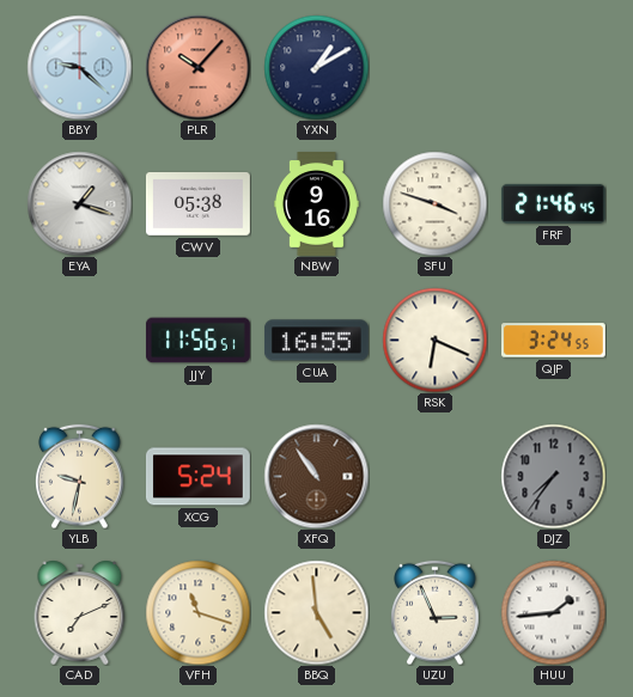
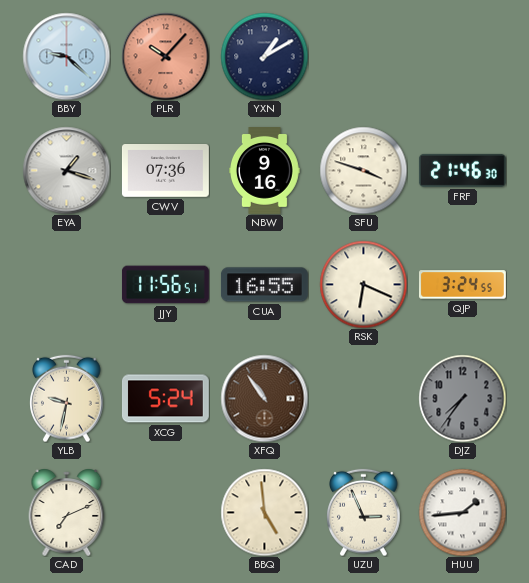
CWV: 05:38 -> 07:36 (165, 171)
FRF: 21:46:45 -> 21:46:30 (462, 170)
VFH: 11:18 -> none (197, 612)
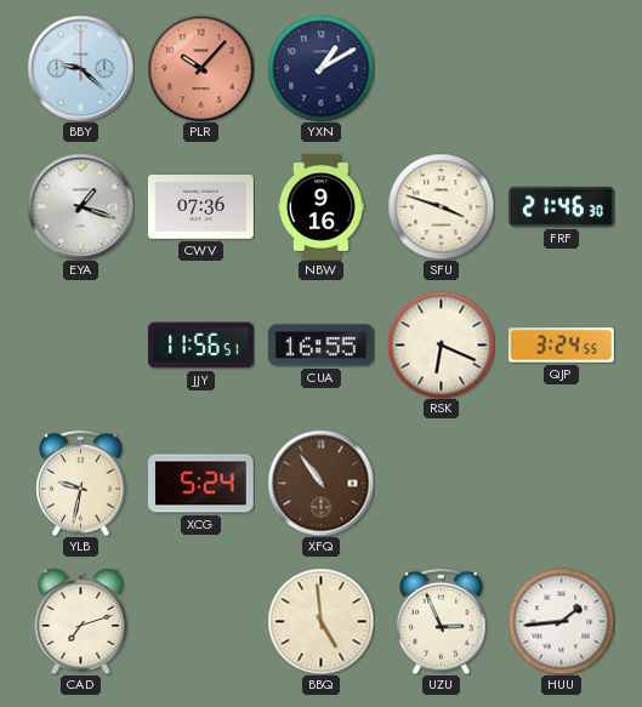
DJZ: 7:36 -> none (462, 398)
CAD: 7:11 -> 7:12 (81, 621)
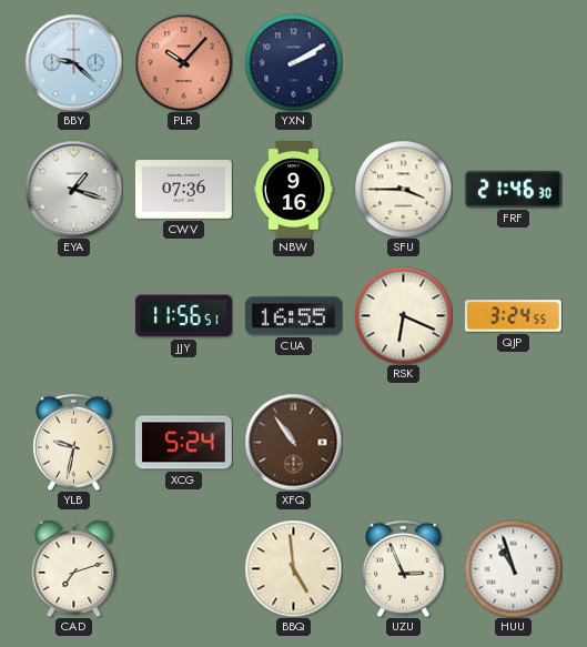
YXN: 1:10 -> 2:10 (293, 62)
SFU: 3:48 -> 3:45 (403, 189)
HUU: 1:44 -> 10:57 (513, 568)
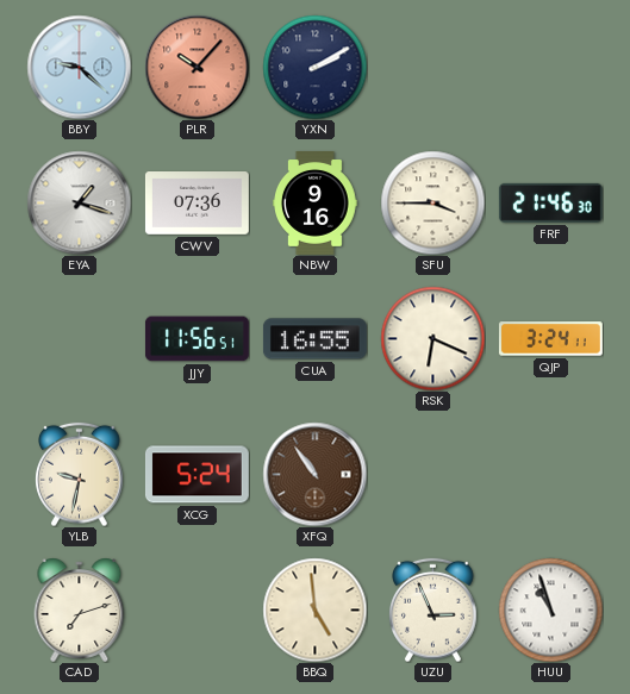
QJP: 3:24:55 -> 3:24:11 (551, 339)
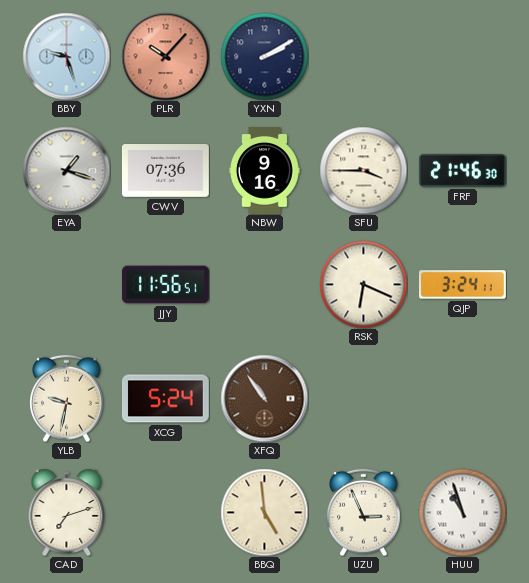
BBY: 9:22 -> 9:27 (66, 56)
CUA: 16:55 -> none (314, 339)
